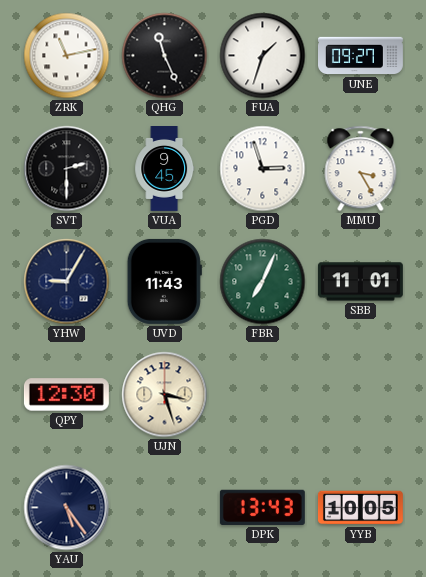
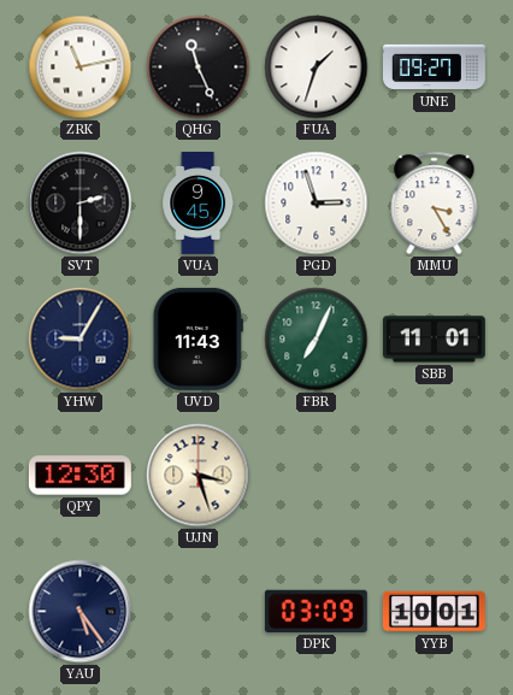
DPK: 13:43 -> 03:09 (316, 611)
YYB: 10:05 -> 10:01 (434, 612)
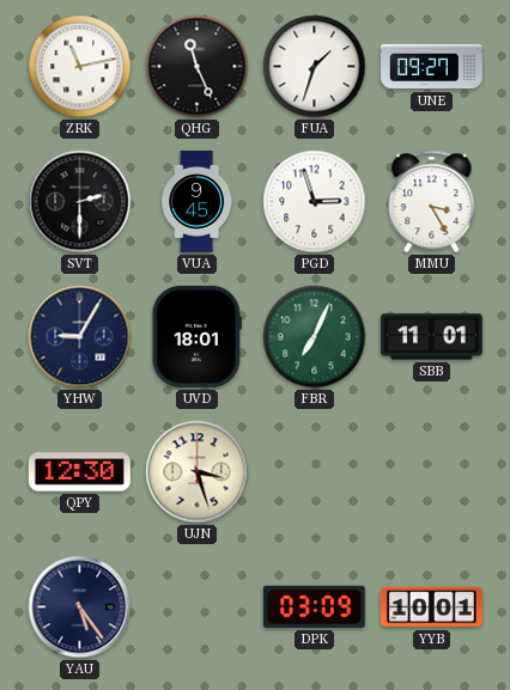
UVD: 11:43 -> 18:01 (196, 336)
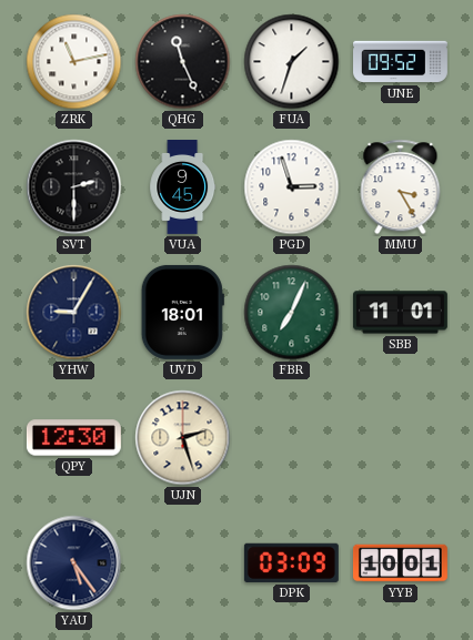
UNE: 09:27 -> 09:52 (401, 62)
UJN: 3:27 -> 2:27 (183, 438)
